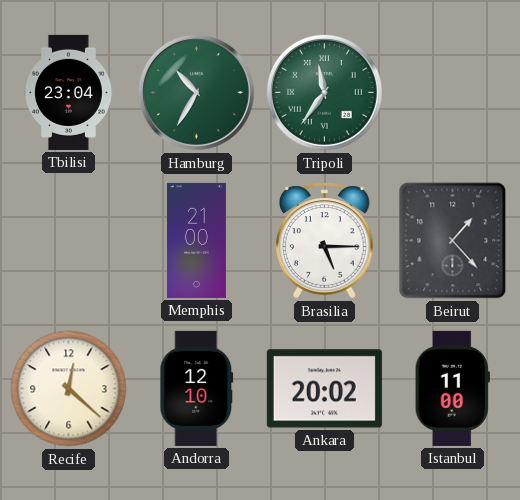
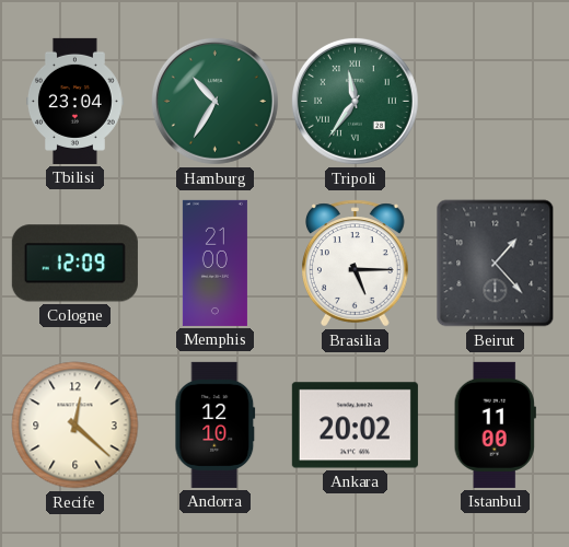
Cologne: none -> 12:09 (74, 264)
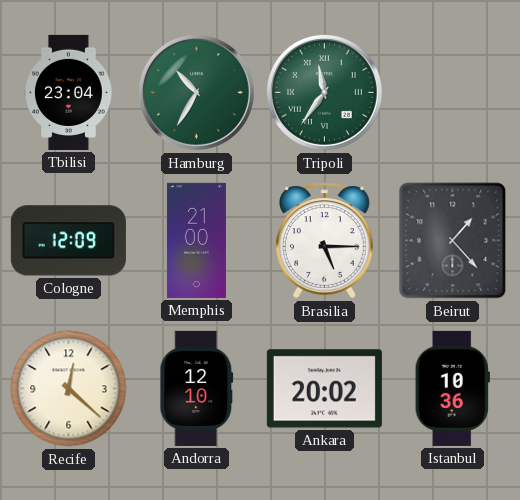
Istanbul: 11:00 -> 10:36 (452, 388)
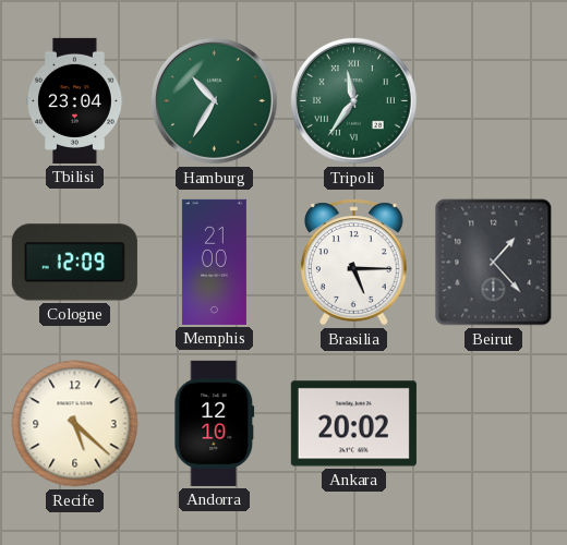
Recife: 12:22 -> 5:22 (75, 424)
Istanbul: 10:36 -> none (452, 388)
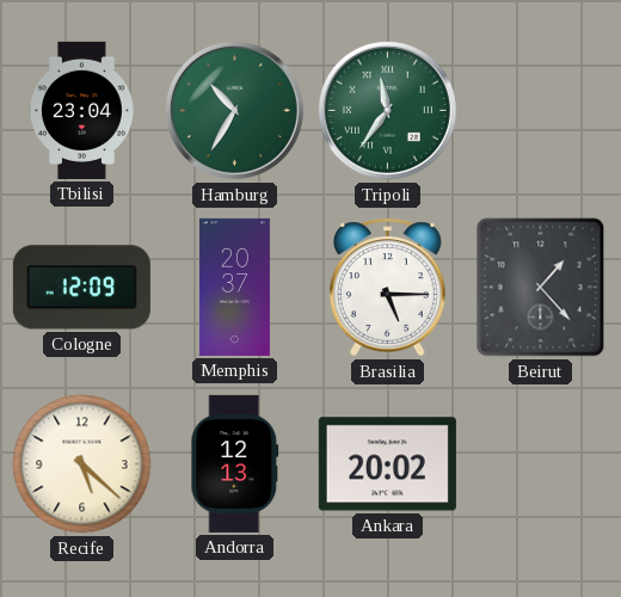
Memphis: 21:00 -> 20:37 (234, 287)
Andorra: 12:10 -> 12:13 (235, 463)
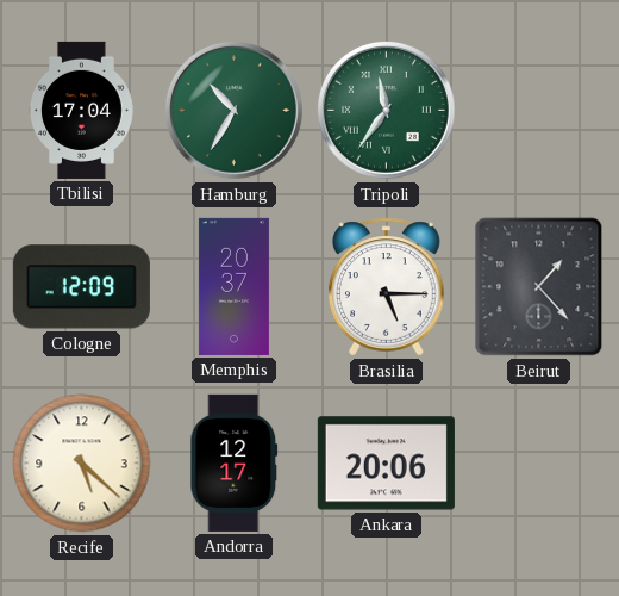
Tbilisi: 23:04 -> 17:04 (82, 110)
Andorra: 12:13 -> 12:17 (235, 462)
Ankara: 20:02 -> 20:06 (386, 464)
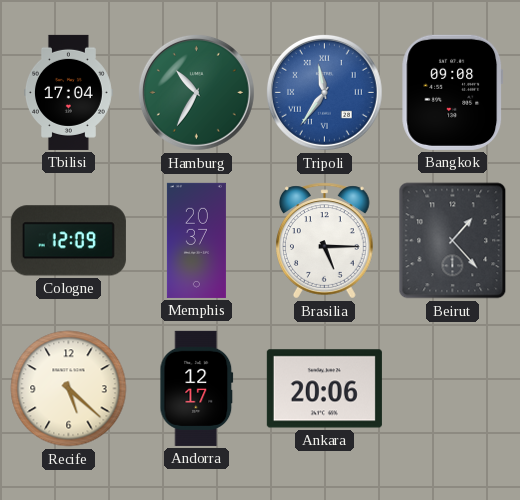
Tripoli dial: green -> blue (324, 92)
Bangkok: none -> 09:08 (453, 92)
